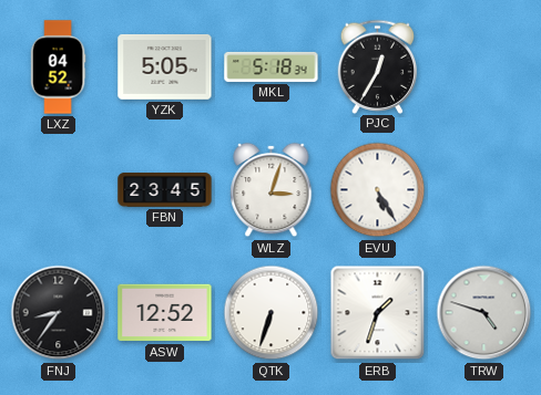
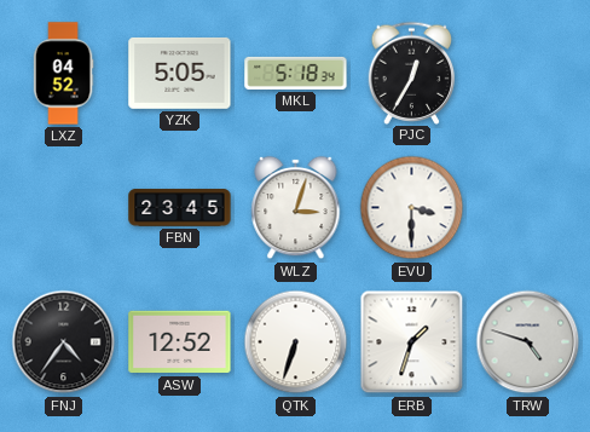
EVU: 5:25 -> 3:30 (412, 208)
FNJ: 8:36 -> 4:36 (64, 342)
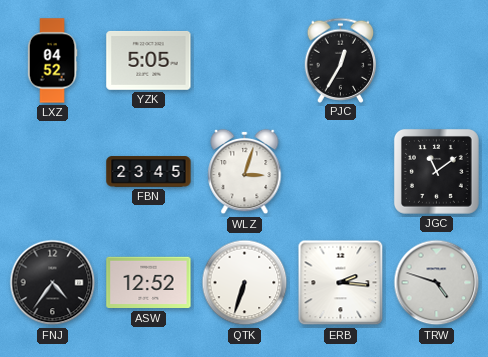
MKL: 5:18 -> none (296, 73)
EVU: 3:30 -> none (412, 208)
JGC: none -> 11:09 (436, 171)
ERB: 1:33 -> 2:16 (341, 283)
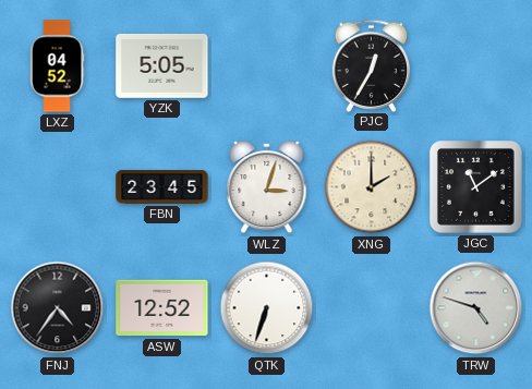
XNG: none -> 2:00 (372, 187)
ERB: 2:16 -> none (341, 283)
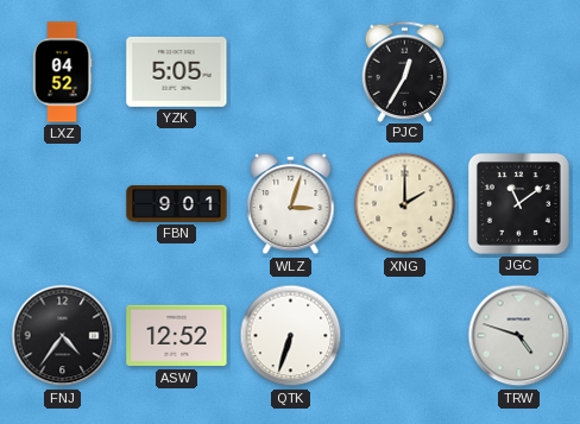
FBN: 23:45 -> 9:01 (177, 204)
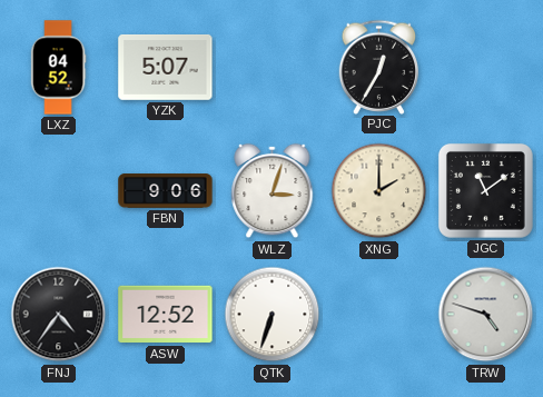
YZK: 5:05 -> 5:07 (166, 67)
FBN: 9:01 -> 9:06 (166, 191)
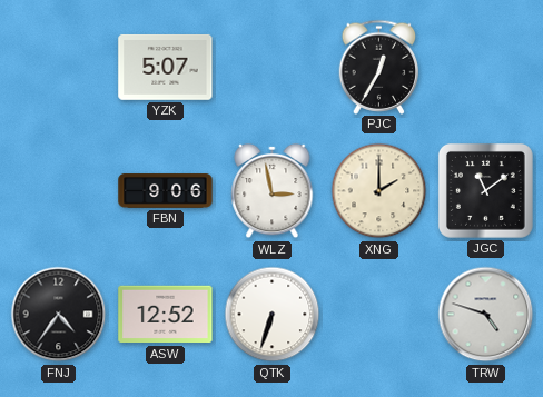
LXZ: 04:52 -> none (58, 68)
WLZ: 3:03 -> 2:58 (273, 191)
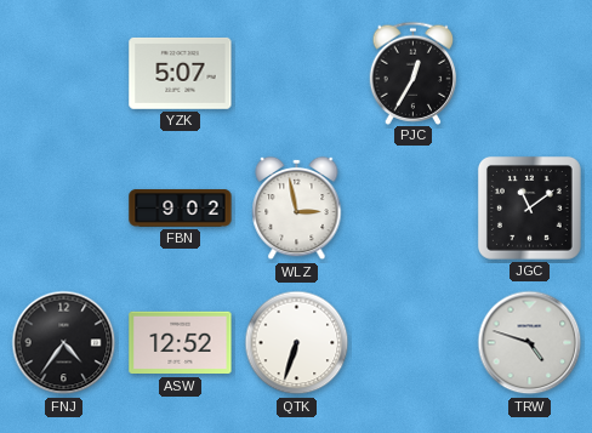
FBN: 9:06 -> 9:02 (181, 209)
XNG: 2:00 -> none (379, 191)
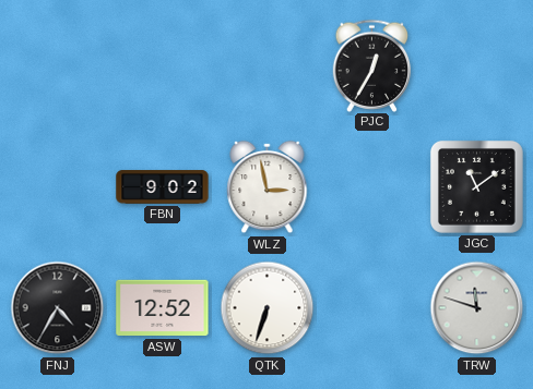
YZK: 5:07 -> none (181, 73)
FNJ: 4:36 -> 4:35 (58, 308)
TRW: 4:48 -> 11:48 (477, 308)
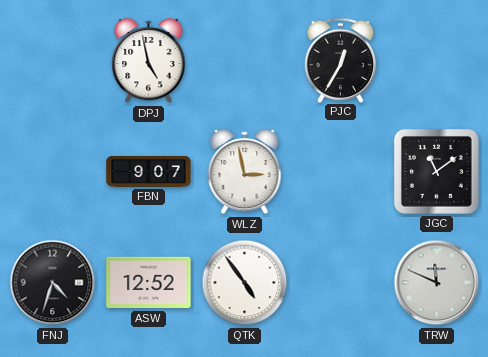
DPJ: none -> 4:58 (149, 61)
FBN: 9:02 -> 9:07 (149, 172)
FNJ: 4:35 -> 4:33 (53, 283)
QTK: 6:33 -> 4:54 (245, 283)
TRW: 11:48 -> 11:49 (437, 283)
